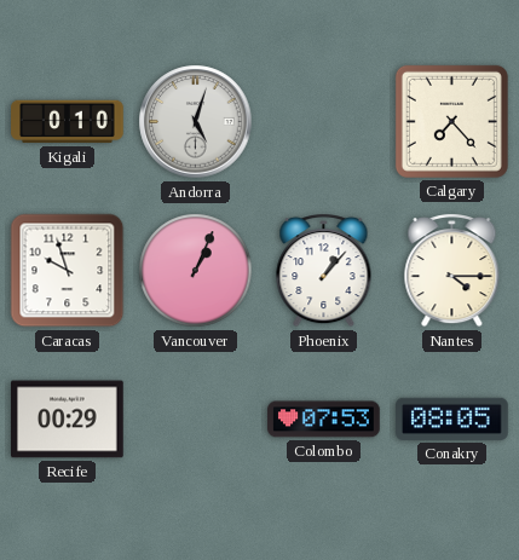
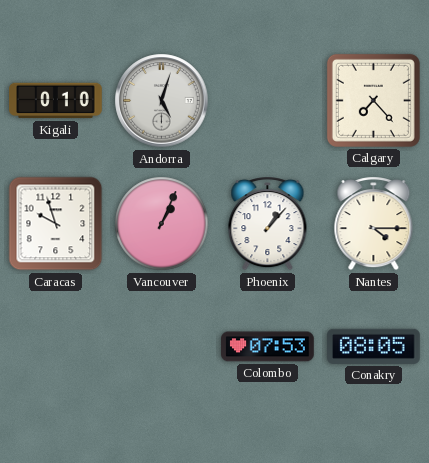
Recife: 00:29 -> none (68, 420)
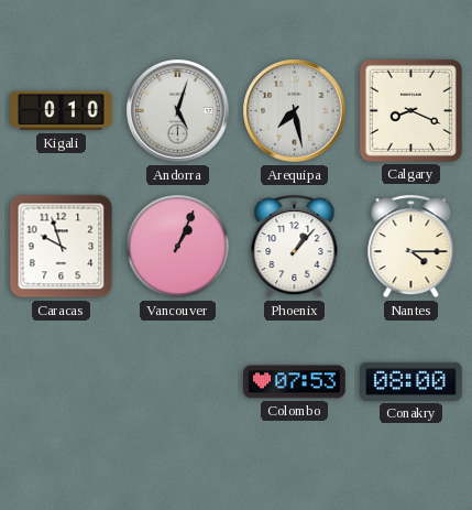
Arequipa: none -> 7:28 (295, 111)
Calgary: 7:23 -> 8:19 (410, 110)
Conakry: 08:05 -> 08:00 (411, 381)
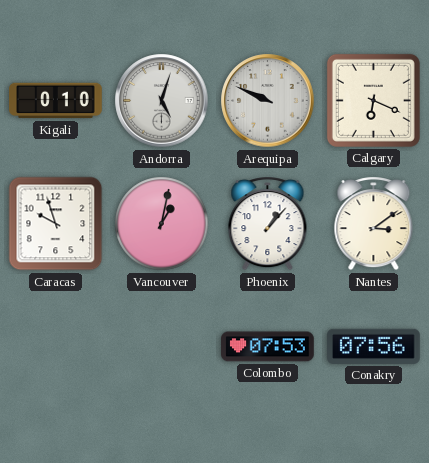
Arequipa: 7:28 -> 9:49 (268, 101)
Calgary: 8:19 -> 6:19 (373, 100)
Vancouver: 1:04 -> 1:02 (162, 224)
Nantes: 4:15 -> 3:09 (374, 224)
Conakry: 08:00 -> 07:56 (374, 346)
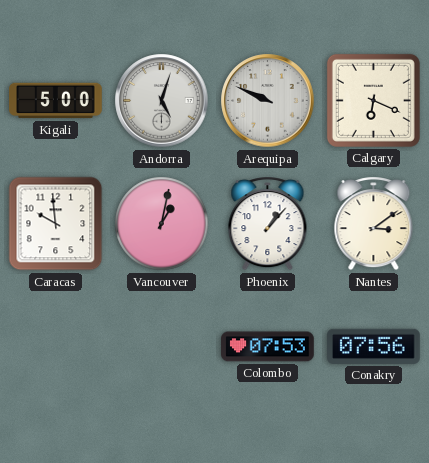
Kigali: 0:10 -> 5:00 (56, 101)
Caracas: 9:57 -> 9:59 (56, 224)
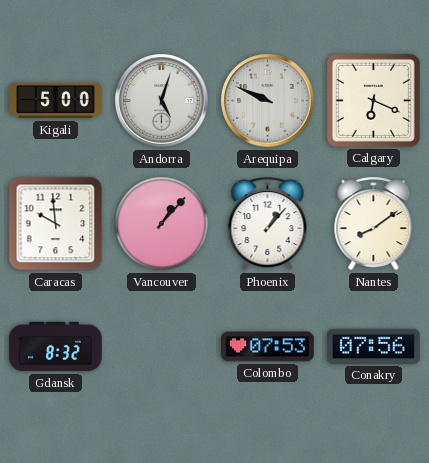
Vancouver: 1:02 -> 1:07 (162, 224)
Nantes: 3:09 -> 8:09 (374, 224)
Gdansk: none -> 8:32 (56, 347)
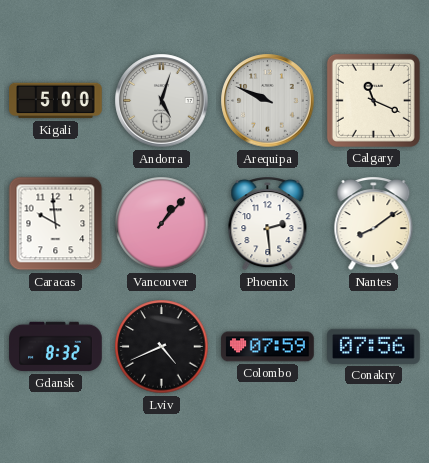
Calgary: 6:19 -> 11:19 (373, 100)
Phoenix: 1:07 -> 2:29 (268, 224)
Lviv: none -> 4:41 (162, 347)
Colombo: 07:53 -> 07:59 (268, 347)
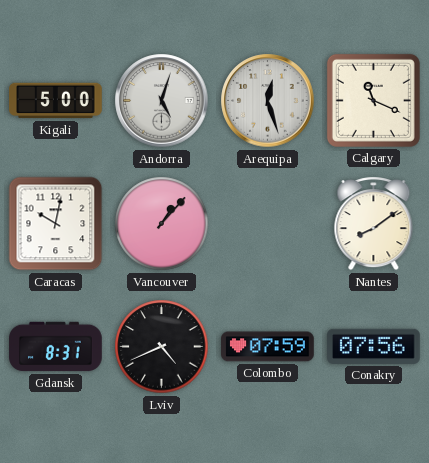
Arequipa: 9:49 -> 12:27 (268, 101)
Caracas: 9:59 -> 10:02 (56, 224)
Phoenix: 2:29 -> none (268, 224)
Gdansk: 8:32 -> 8:31 (56, 347)
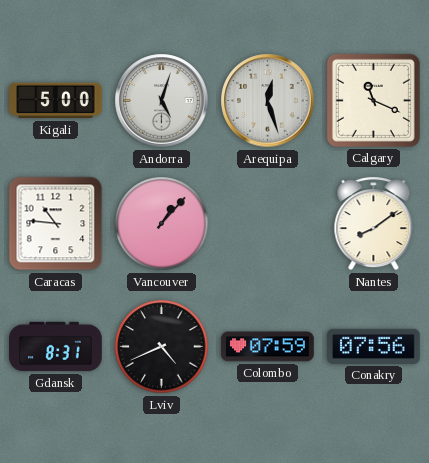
Caracas: 10:02 -> 10:46 (56, 224)
